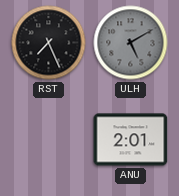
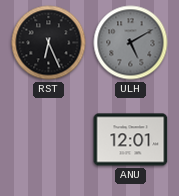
RST: 7:26 -> 6:26 (49, 43)
ANU: 2:01 -> 12:01 (131, 140)
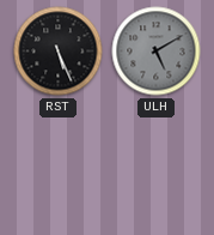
RST: 6:26 -> 5:26 (59, 52)
ANU: 12:01 -> none (131, 140)
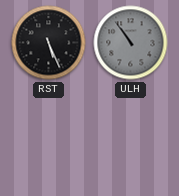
ULH: 5:10 -> 10:54 (131, 43)
